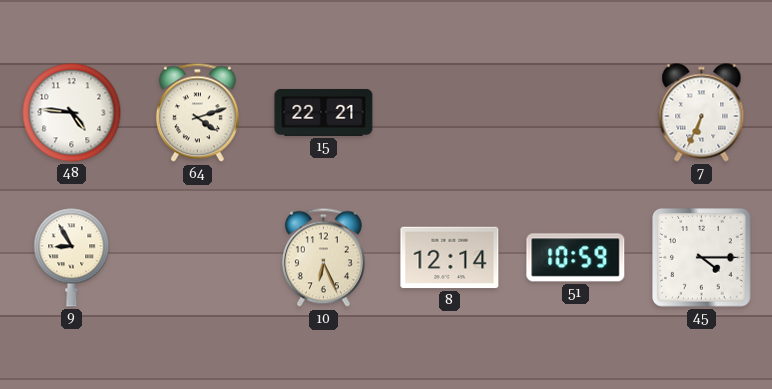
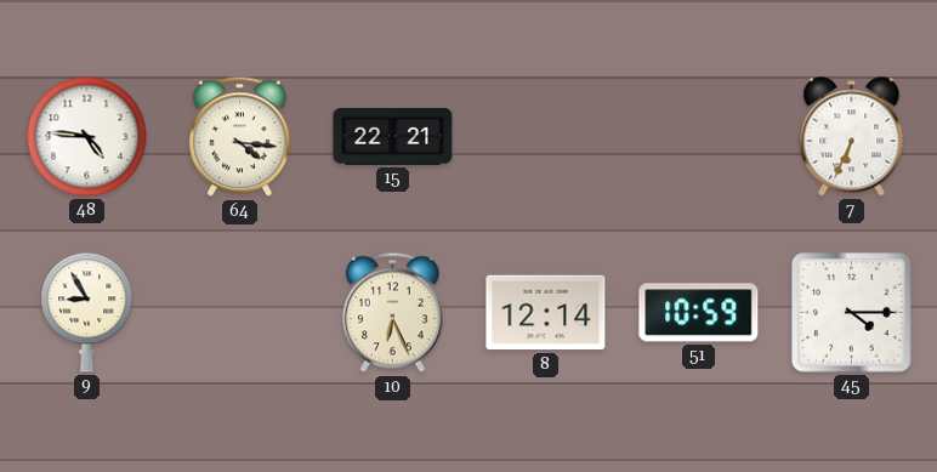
64: 4:12 -> 4:16 (239, 137)
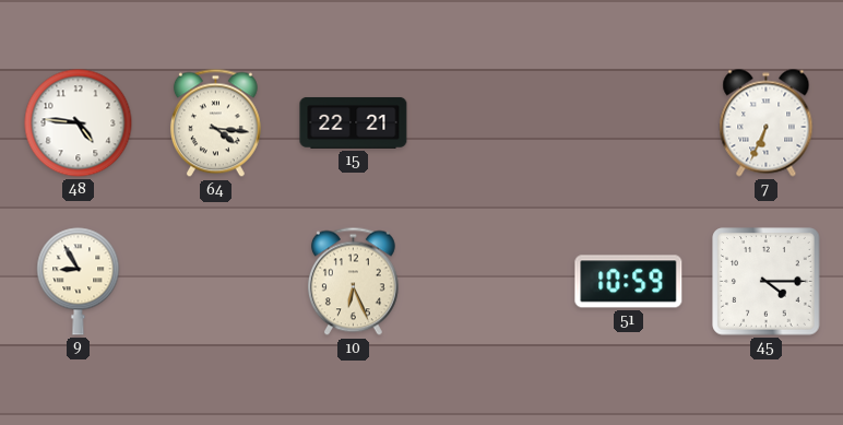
8: 12:14 -> none (546, 313)
